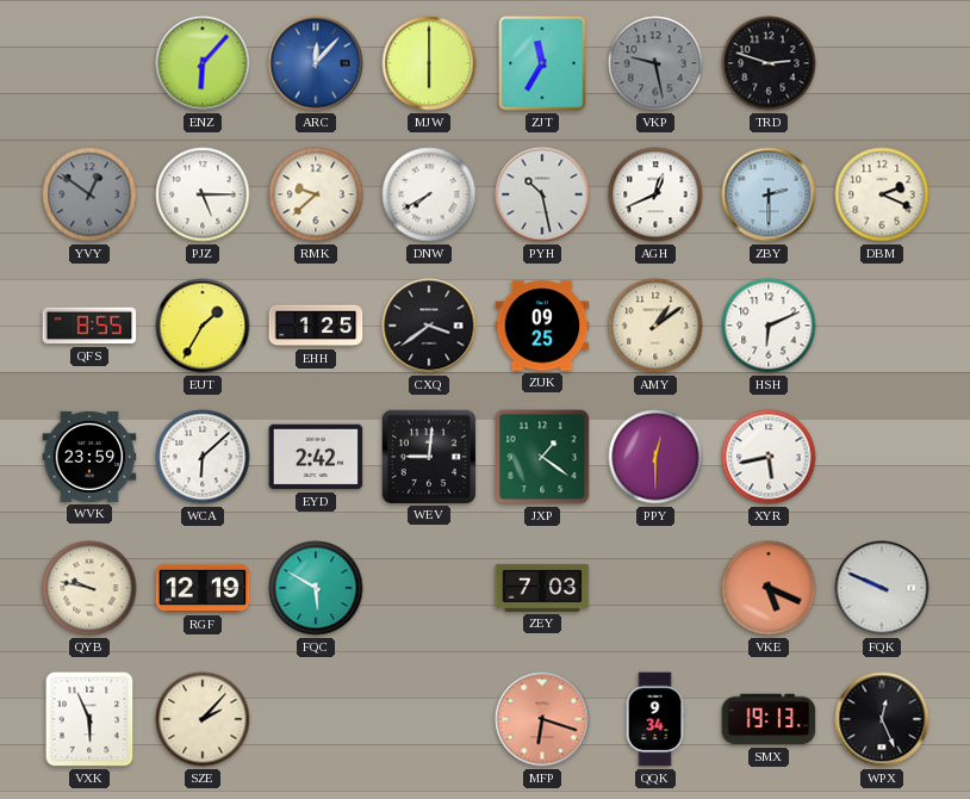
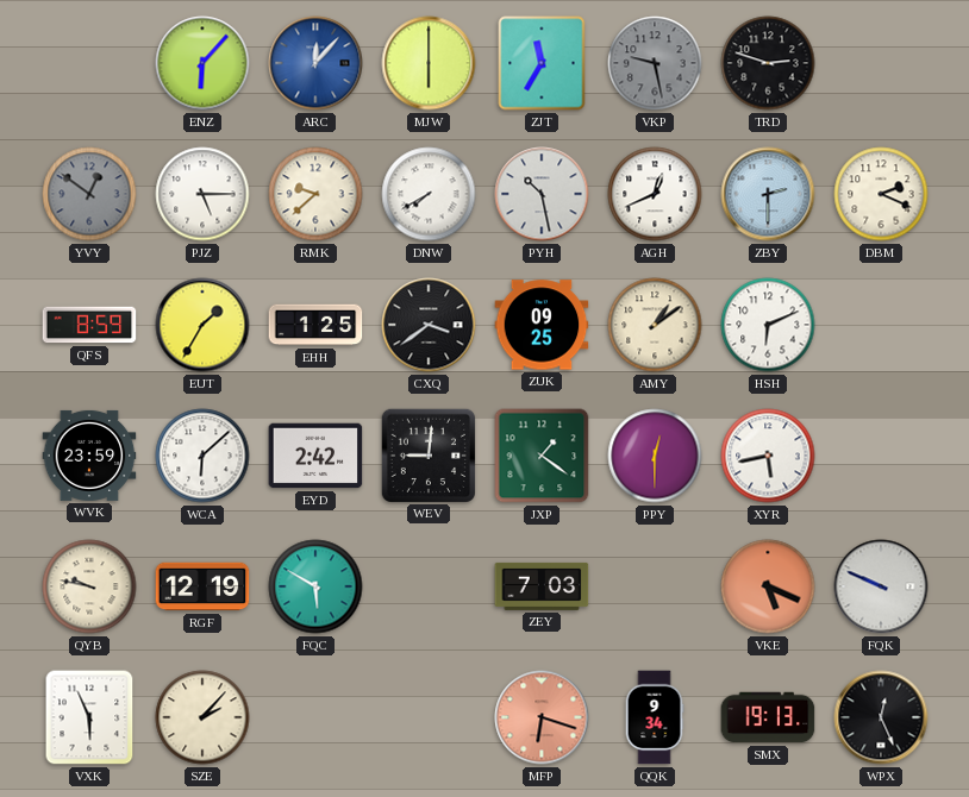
QFS: 8:55 -> 8:59 (89, 325)
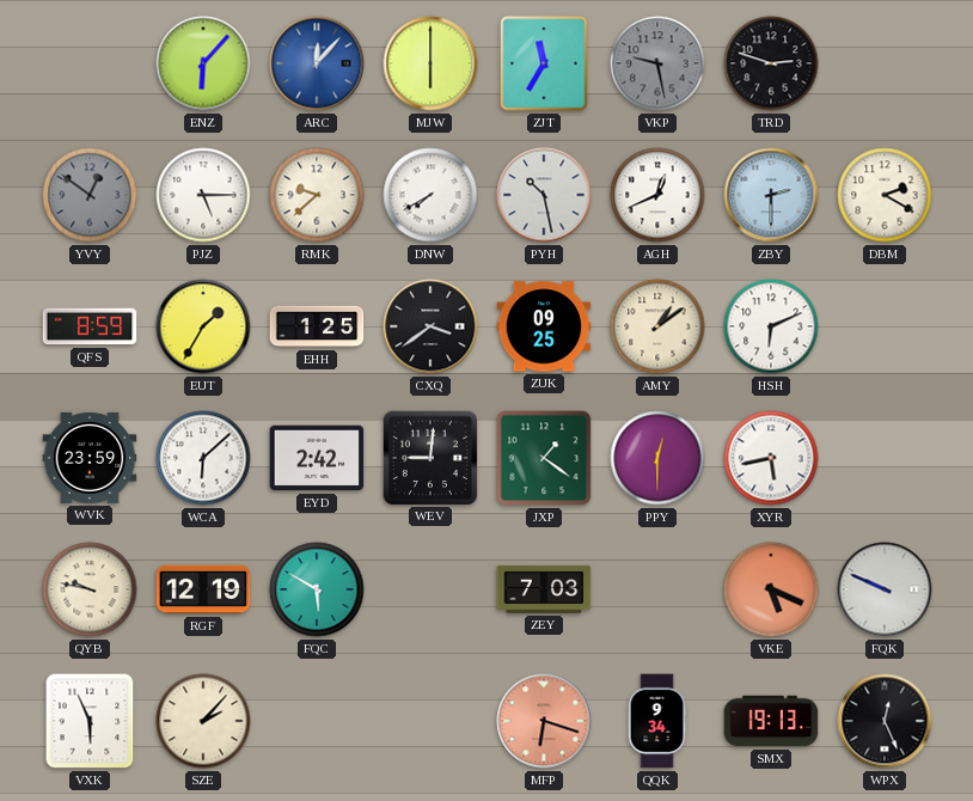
DBM: 2:19 -> 2:20 (885, 195)
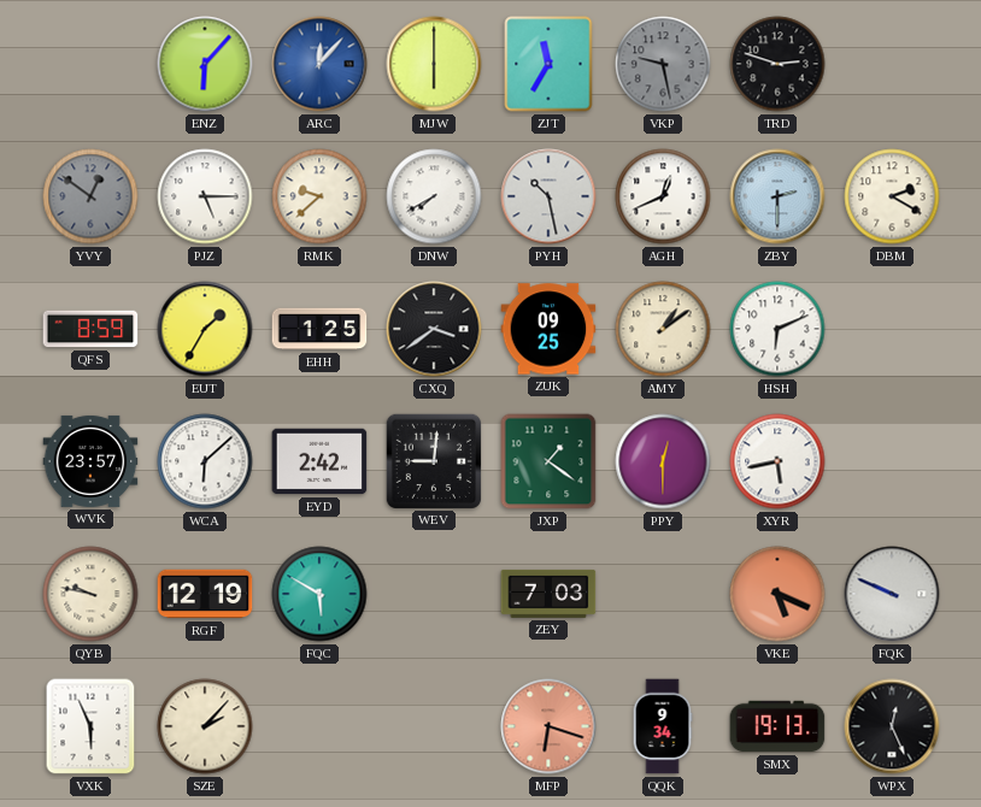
WVK: 23:59 -> 23:57 (90, 461)
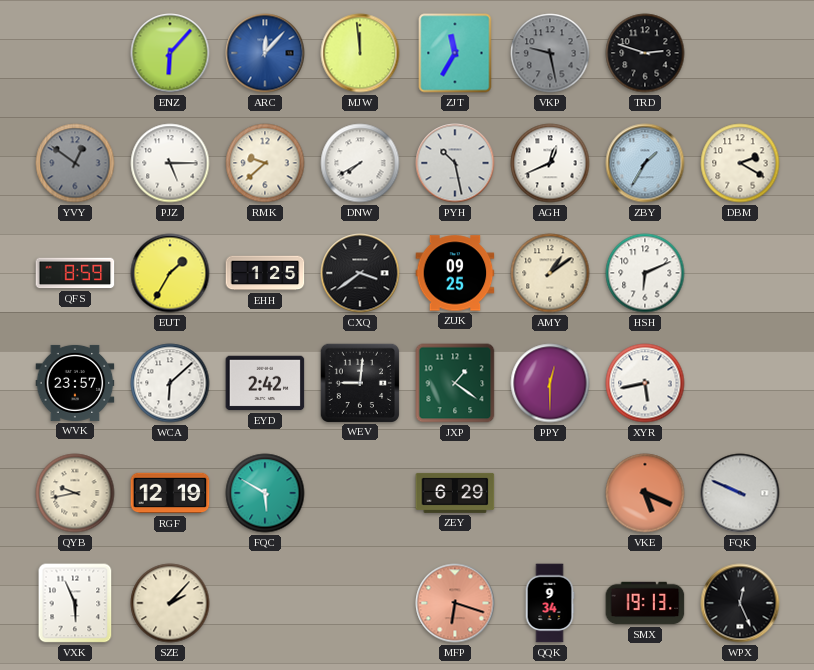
MJW: 6:00 -> 11:59 (360, 53)
ZBY: 2:30 -> 1:35 (645, 163)
QYB: 9:47 -> 9:43 (75, 493)
ZEY: 7:03 -> 6:29 (455, 493)
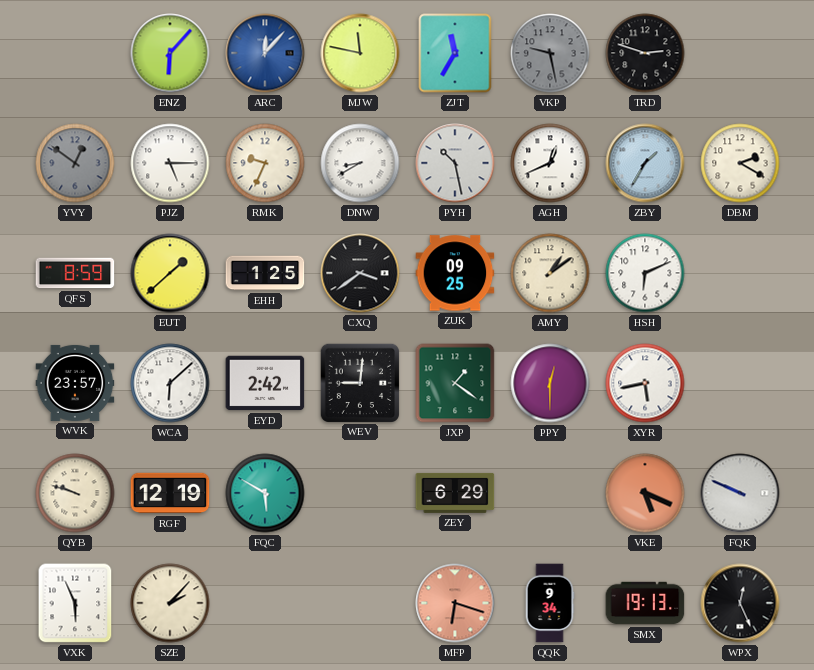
MJW: 11:59 -> 11:47 (360, 53)
RMK: 9:38 -> 9:34 (265, 163)
DNW: 7:40 -> 8:40 (360, 163)
EUT: 1:35 -> 1:38 (170, 273)
QYB: 9:43 -> 9:48 (75, 493)
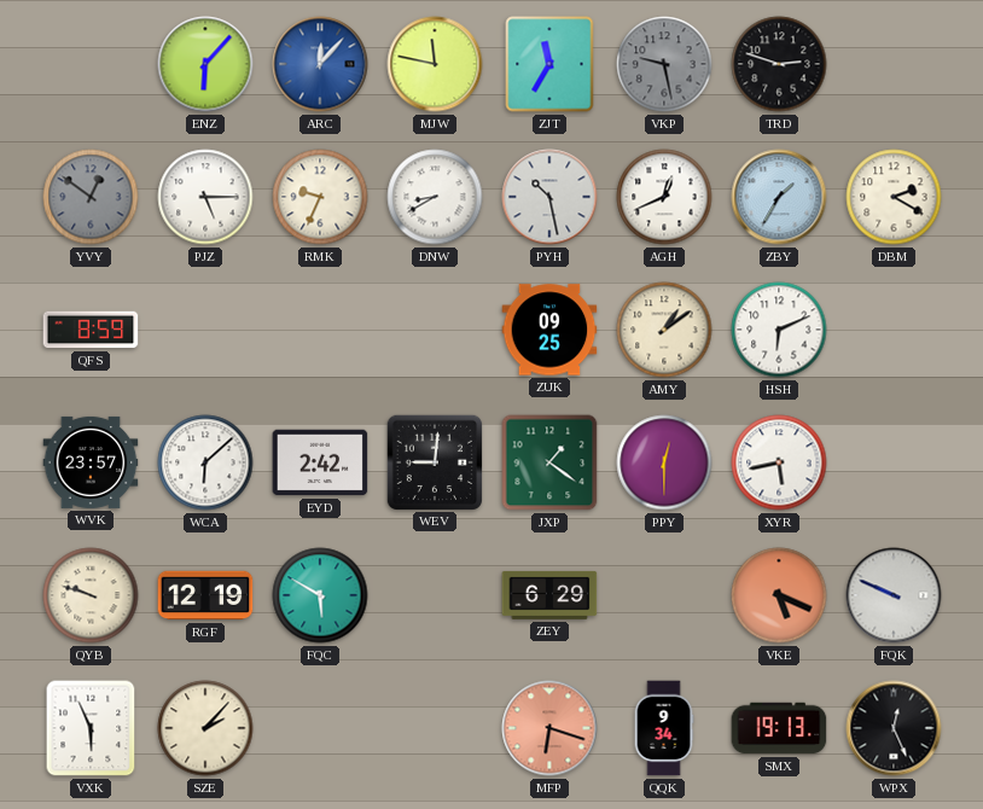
EUT: 1:38 -> none (170, 273)
EHH: 1:25 -> none (265, 273)
CXQ: 3:39 -> none (360, 273)
